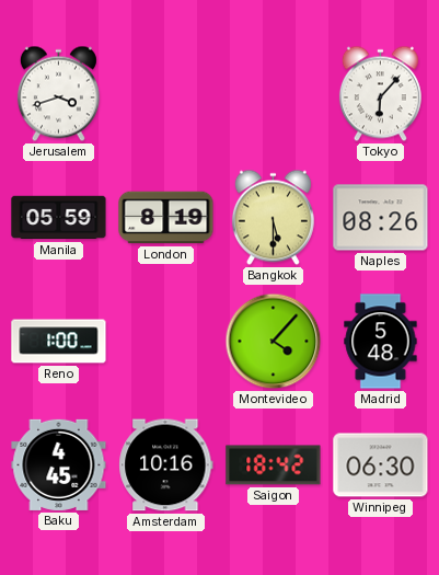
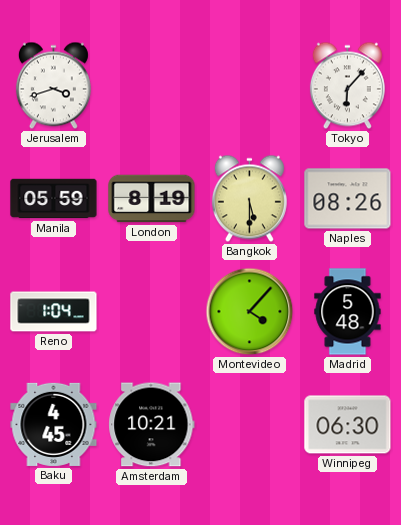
Reno: 1:00 -> 1:04 (54, 312)
Amsterdam: 10:16 -> 10:21 (152, 425)
Saigon: 18:42 -> none (274, 465)
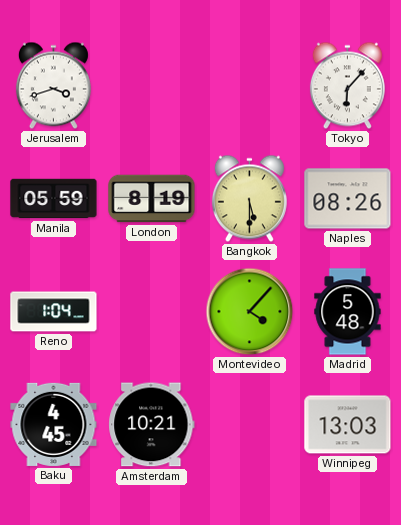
Winnipeg: 06:30 -> 13:03 (348, 425)
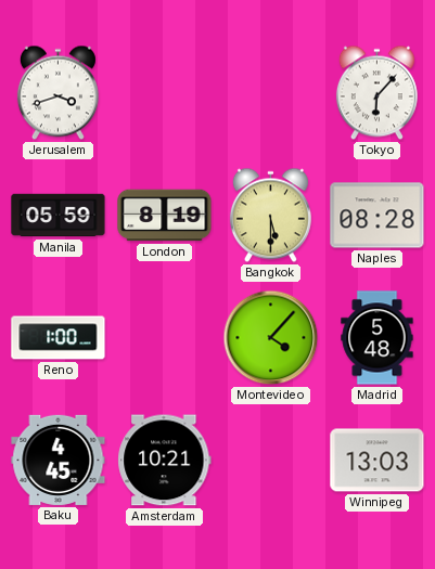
Naples: 08:26 -> 08:28 (378, 216)
Reno: 1:04 -> 1:00 (59, 338)
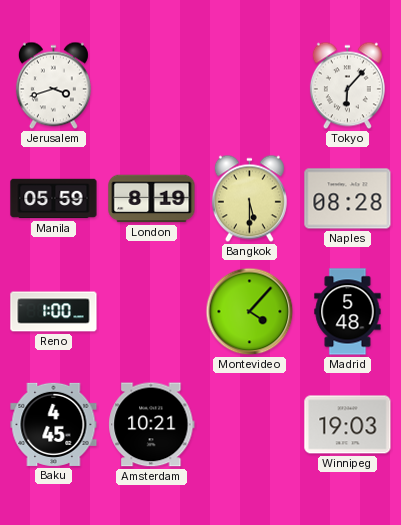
Winnipeg: 13:03 -> 19:03 (348, 425)
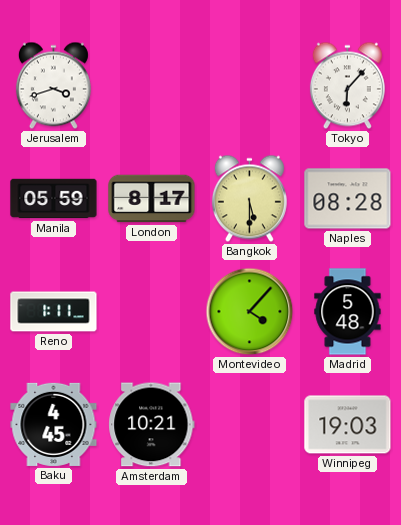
London: 8:19 -> 8:17 (152, 199)
Reno: 1:00 -> 1:11 (54, 312)
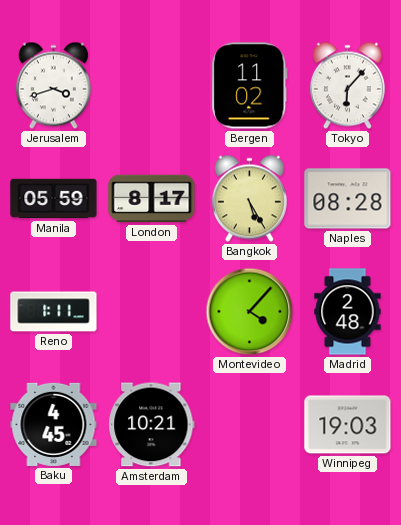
Bergen: none -> 11:02 (250, 86)
Bangkok: 5:30 -> 5:25 (249, 199)
Madrid: 5:48 -> 2:48 (348, 312)
